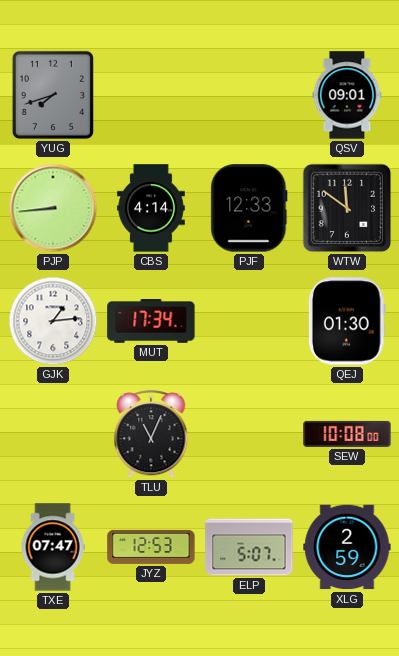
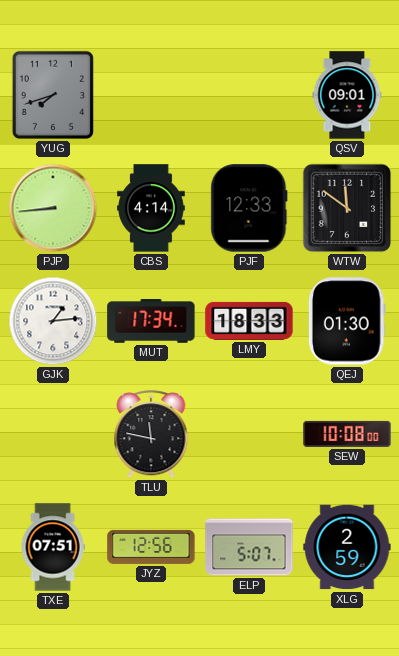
LMY: none -> 18:33 (249, 321)
TLU: 11:04 -> 11:47 (151, 435)
TXE: 07:47 -> 07:51 (53, 547)
JYZ: 12:53 -> 12:56 (151, 547)
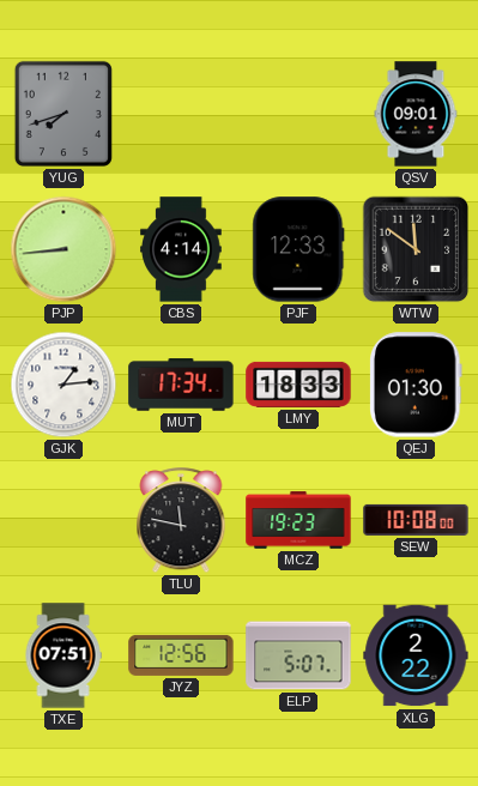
MCZ: none -> 19:23 (298, 520)
XLG: 2:59 -> 2:22 (416, 655)
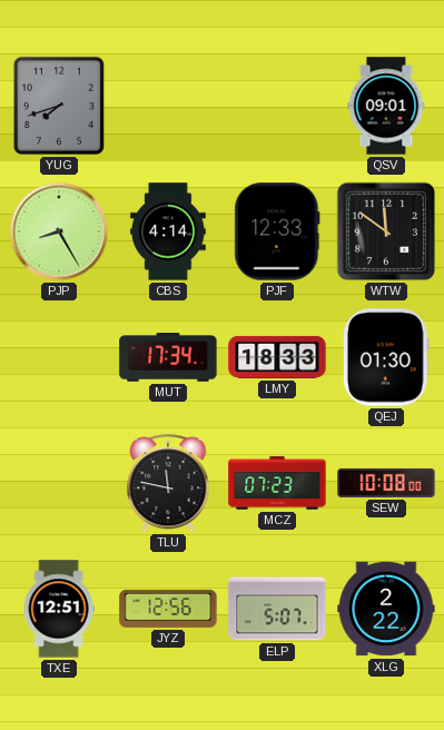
PJP: 8:44 -> 8:25 (59, 231)
GJK: 1:14 -> none (63, 385)
MCZ: 19:23 -> 07:23 (277, 483)
TXE: 07:51 -> 12:51 (59, 609)
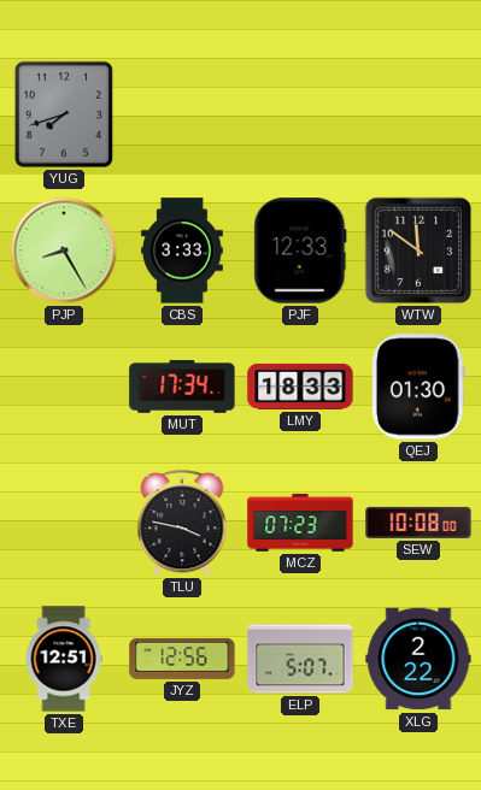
QSV: 09:01 -> none (386, 106)
CBS: 4:14 -> 3:33 (183, 250)
TLU: 11:47 -> 3:47 (182, 524)
